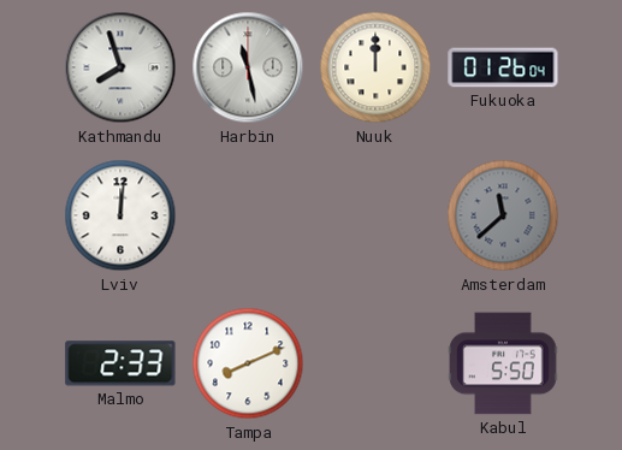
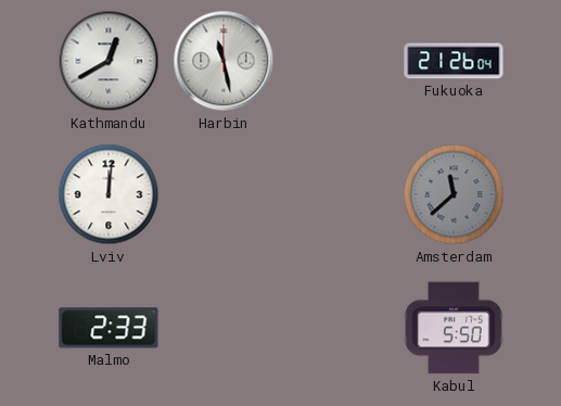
Kathmandu: 7:57 -> 12:40 (109, 61)
Nuuk: 12:00 -> none (375, 67)
Fukuoka: 01:26 -> 21:26 (454, 61)
Tampa: 8:11 -> none (248, 363)
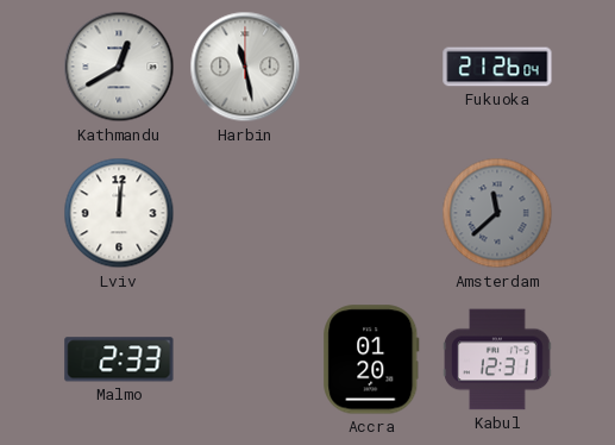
Accra: none -> 01:20 (371, 359)
Kabul: 5:50 -> 12:31 (497, 359)
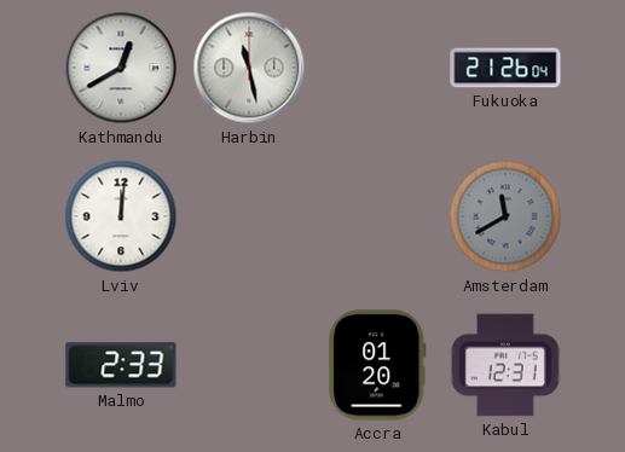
Amsterdam: 11:38 -> 11:40 (505, 216)
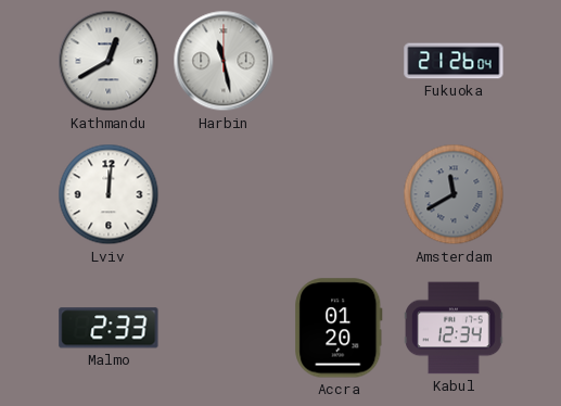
Kabul: 12:31 -> 12:34 (454, 328)
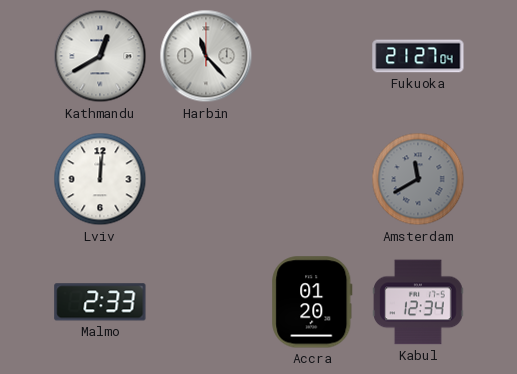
Harbin: 11:28 -> 11:23 (206, 56)
Fukuoka: 21:26 -> 21:27 (418, 56)
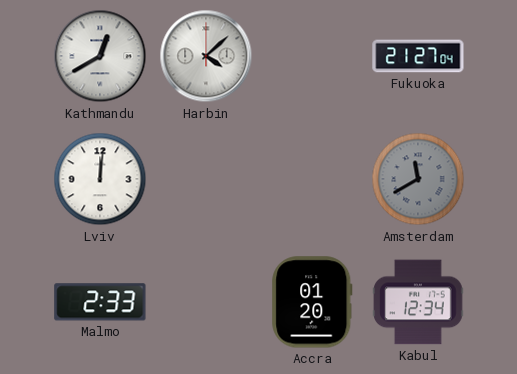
Harbin: 11:23 -> 4:08 (206, 56)
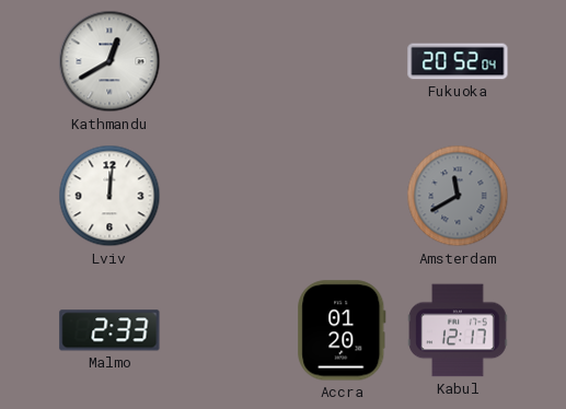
Harbin: 4:08 -> none (206, 56)
Fukuoka: 21:27 -> 20:52 (458, 61)
Kabul: 12:34 -> 12:17 (458, 330)
